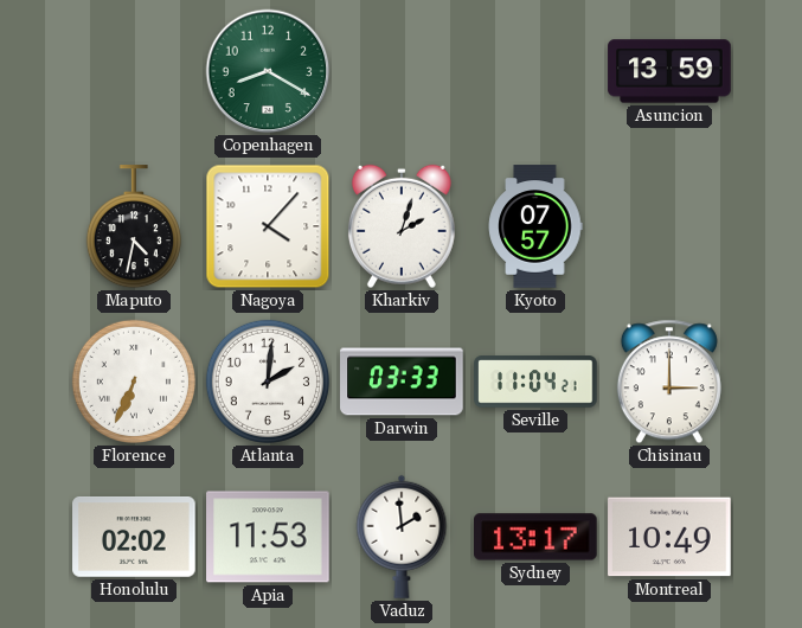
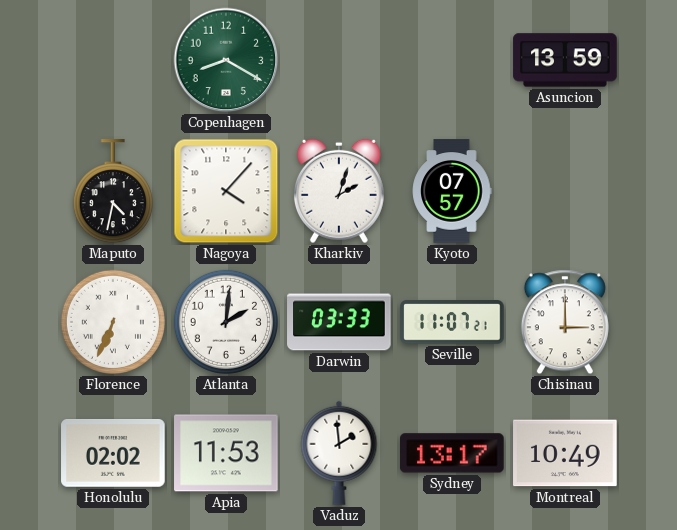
Seville: 11:04 -> 11:07 (452, 322)
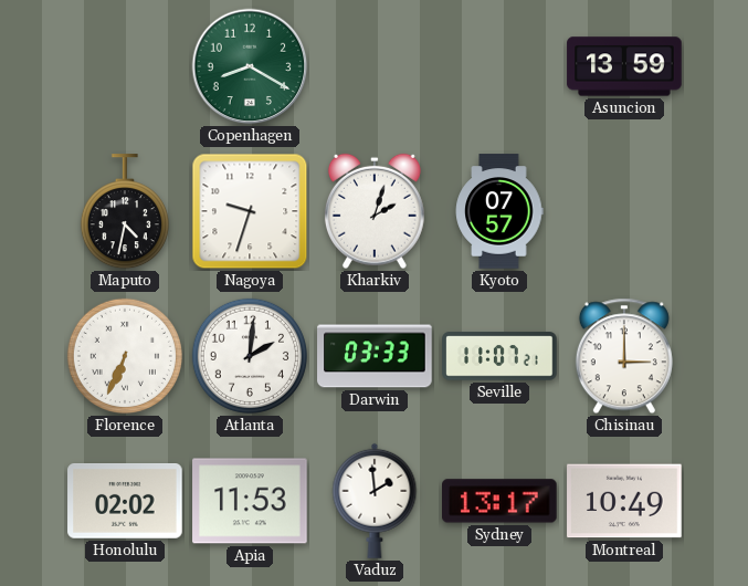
Nagoya: 4:07 -> 9:33 (250, 211)
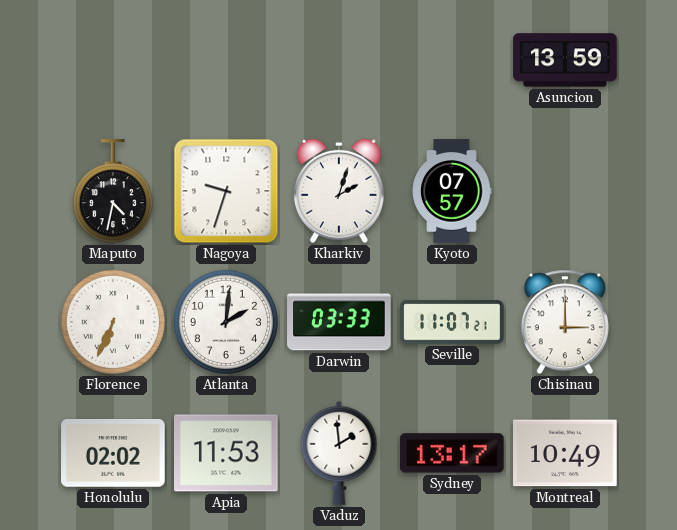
Copenhagen: 8:20 -> none (250, 66)
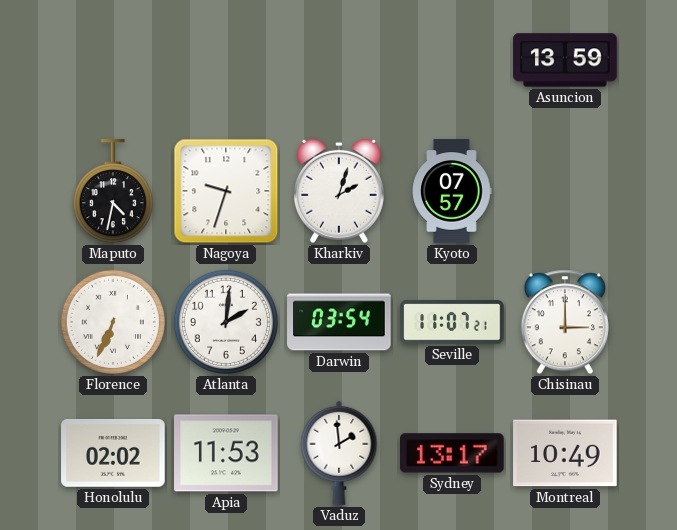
Darwin: 03:33 -> 03:54 (339, 322)
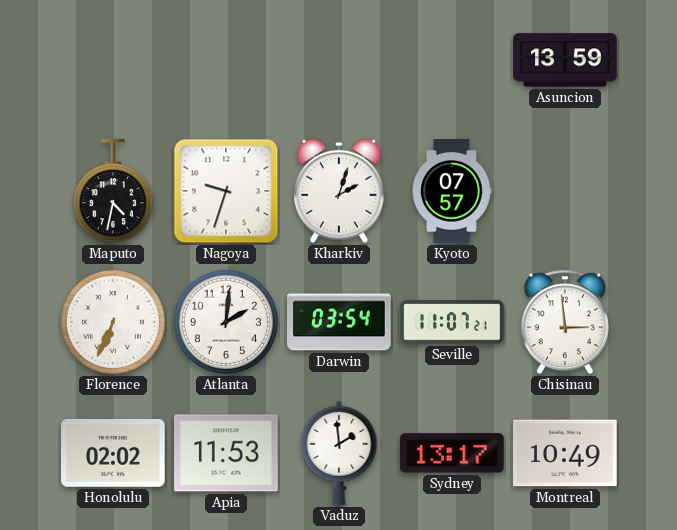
Chisinau: 3:00 -> 2:59 (565, 322)
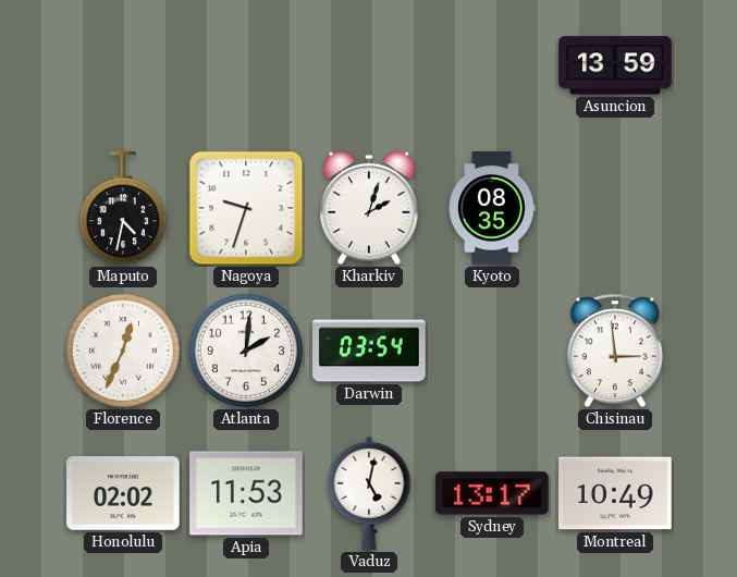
Kyoto: 07:57 -> 08:35 (492, 208)
Florence: 6:34 -> 12:34 (123, 351)
Seville: 11:07 -> none (452, 322)
Vaduz: 1:59 -> 5:02 (369, 493)
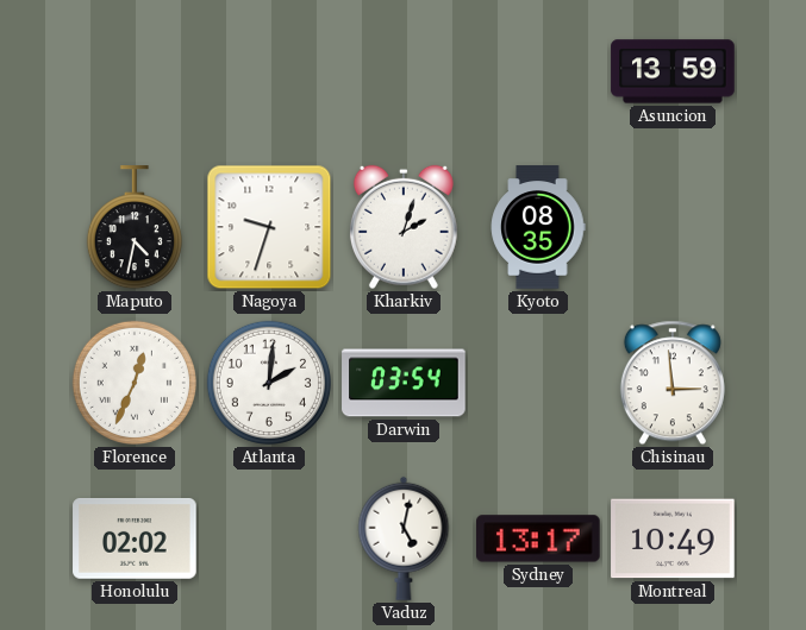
Apia: 11:53 -> none (246, 493)
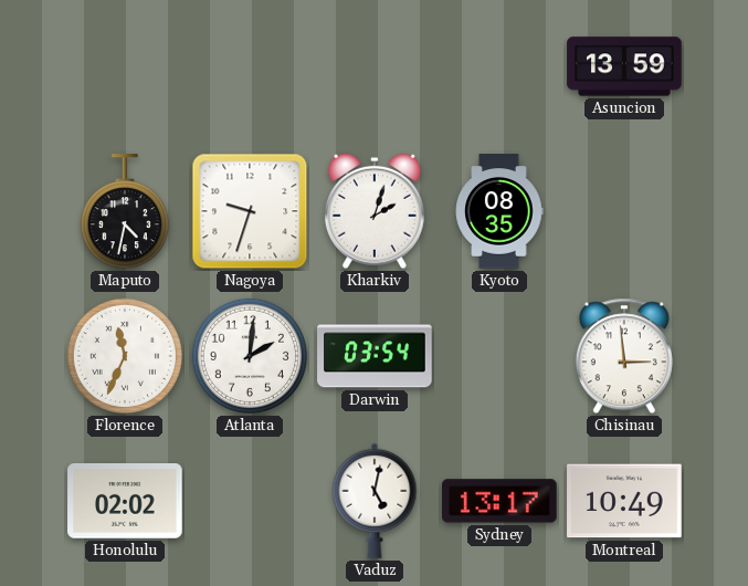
Florence: 12:34 -> 11:34 (125, 356)
